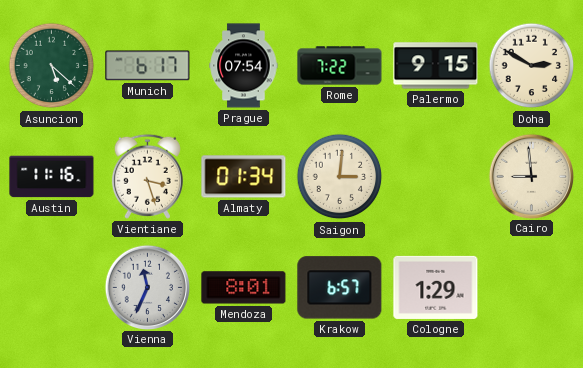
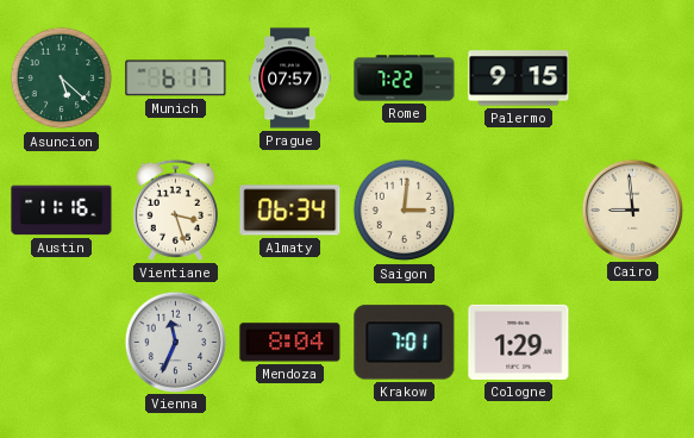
Prague: 07:54 -> 07:57 (290, 79)
Doha: 2:50 -> none (532, 66)
Almaty: 01:34 -> 06:34 (290, 211)
Mendoza: 8:01 -> 8:04 (290, 343)
Krakow: 6:57 -> 7:01 (405, 343)
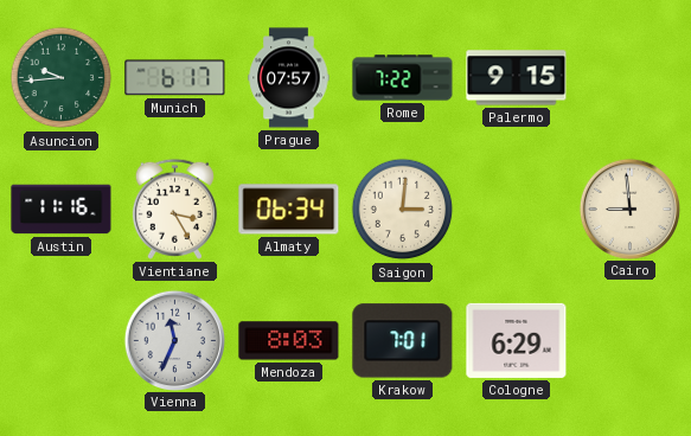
Asuncion: 5:22 -> 9:44 (62, 78)
Vientiane: 3:27 -> 3:25 (174, 209)
Mendoza: 8:04 -> 8:03 (289, 341)
Cologne: 1:29 -> 6:29 (517, 340)
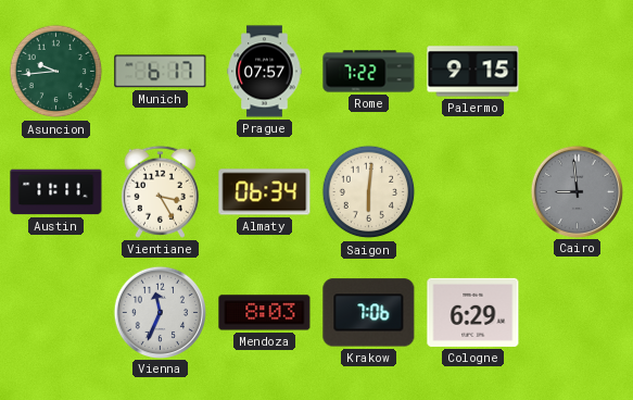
Austin: 11:16 -> 11:11 (56, 192)
Saigon: 3:01 -> 6:01 (369, 192)
Cairo dial: cream -> grey (577, 191)
Krakow: 7:01 -> 7:06 (369, 313)
